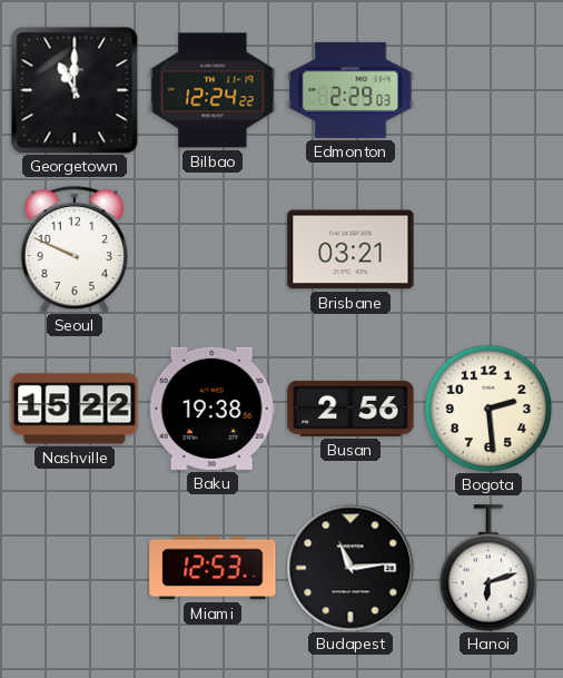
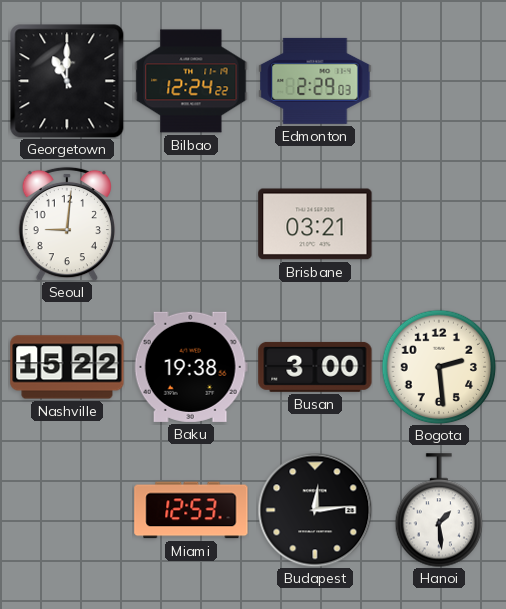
Seoul: 9:49 -> 9:01 (67, 224)
Busan: 2:56 -> 3:00 (315, 367)
Budapest: 11:14 -> 12:14 (315, 510)
Hanoi: 6:12 -> 1:29 (439, 510)
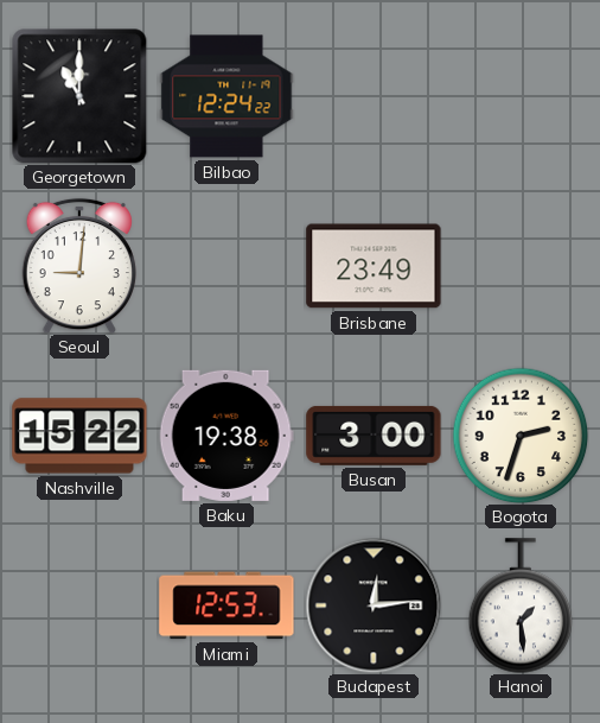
Edmonton: 2:29 -> none (315, 81)
Brisbane: 03:21 -> 23:49 (374, 266)
Bogota: 2:29 -> 2:33 (521, 436)
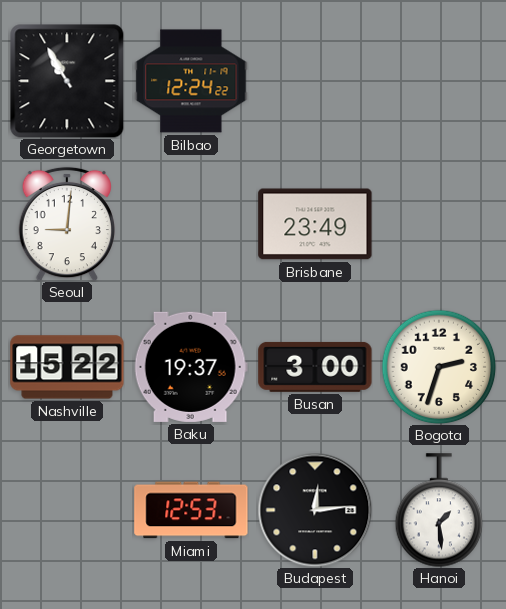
Georgetown: 11:00 -> 10:55 (67, 81)
Baku: 19:38 -> 19:37 (191, 367)
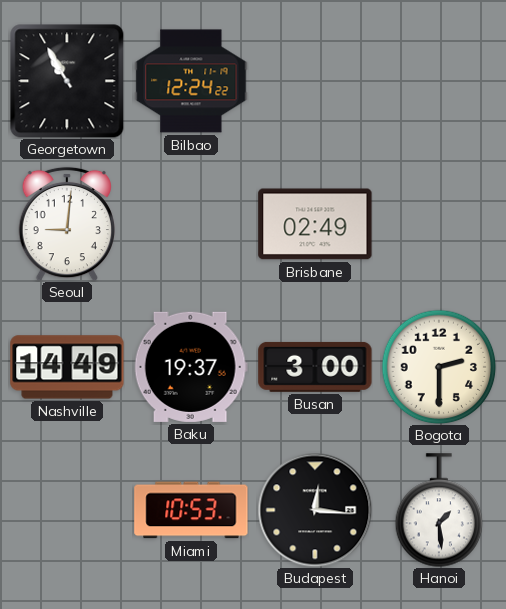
Brisbane: 23:49 -> 02:49 (315, 224)
Nashville: 15:22 -> 14:49 (67, 367)
Bogota: 2:33 -> 2:30 (439, 367)
Miami: 12:53 -> 10:53 (191, 510)
Budapest: 12:14 -> 12:16 (315, 510)
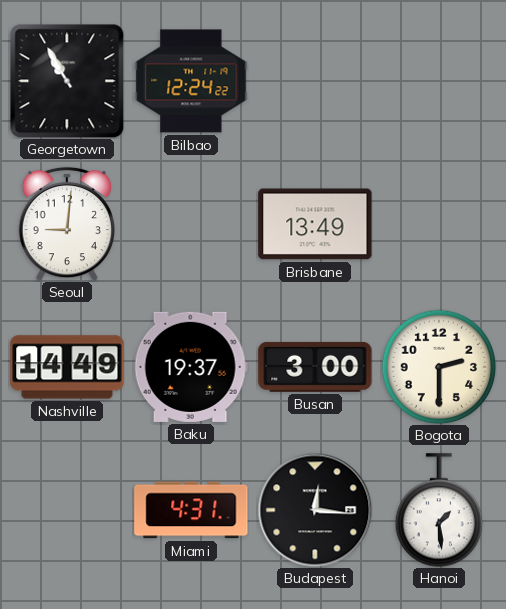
Brisbane: 02:49 -> 13:49 (315, 224)
Miami: 10:53 -> 4:31 (191, 510)
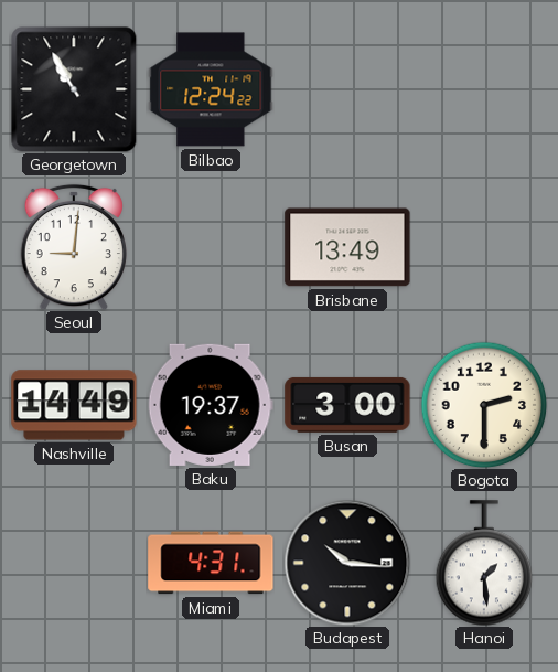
Budapest: 12:16 -> 10:16 (347, 563)
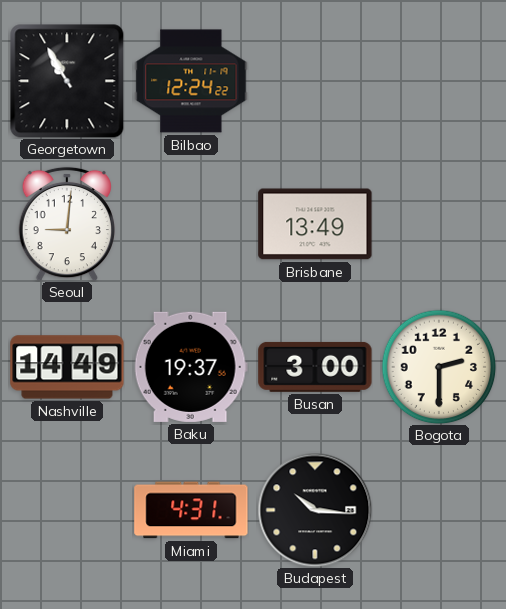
Hanoi: 1:29 -> none (484, 563)
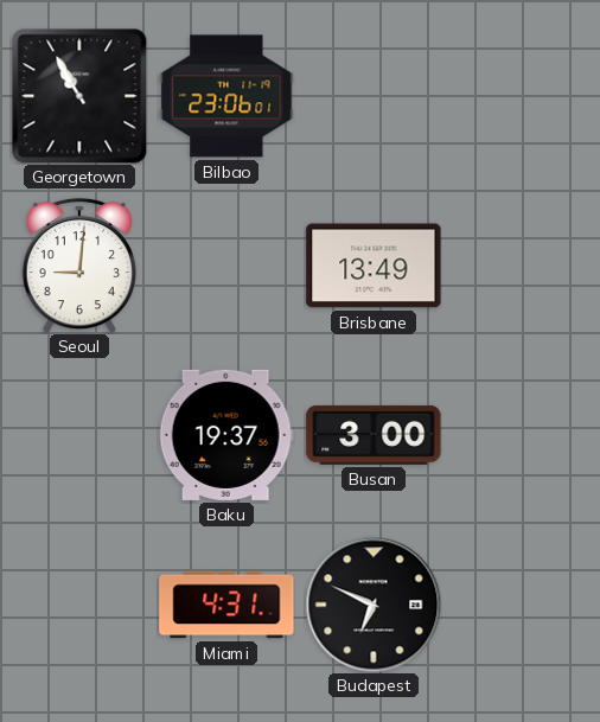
Bilbao: 12:24 -> 23:06 (226, 96)
Nashville: 14:49 -> none (67, 367)
Bogota: 2:30 -> none (439, 367)
Budapest: 10:16 -> 6:49 (374, 605)
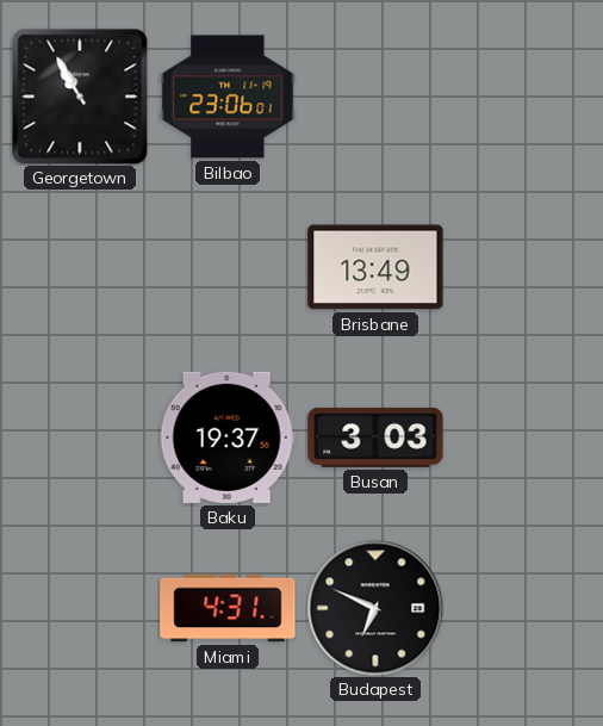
Seoul: 9:01 -> none (79, 266)
Busan: 3:00 -> 3:03 (375, 438)
